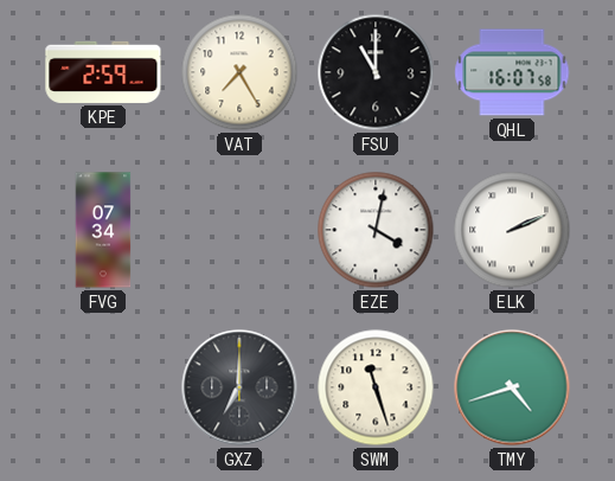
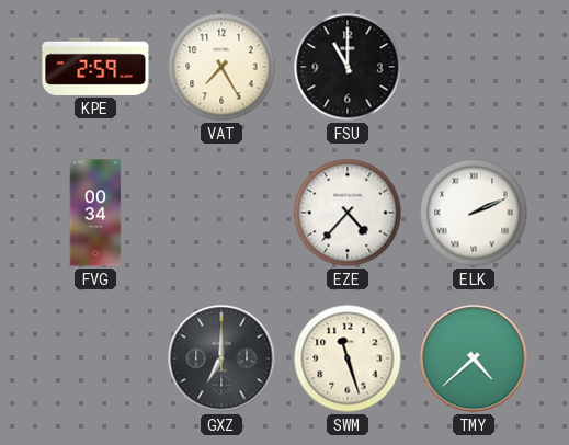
QHL: 16:07 -> none (512, 72)
FVG: 07:34 -> 00:34 (95, 213)
EZE: 4:02 -> 4:37 (348, 213)
TMY: 4:42 -> 4:38 (474, 358)
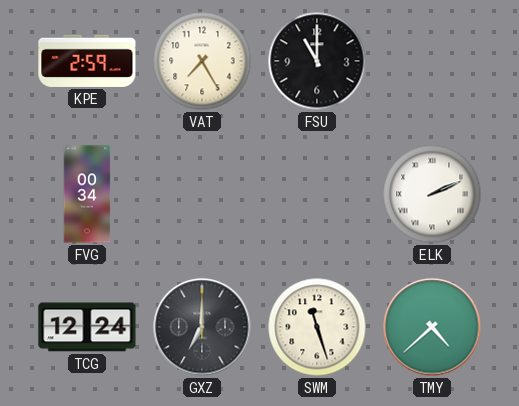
EZE: 4:37 -> none (348, 213)
TCG: none -> 12:24 (87, 327)
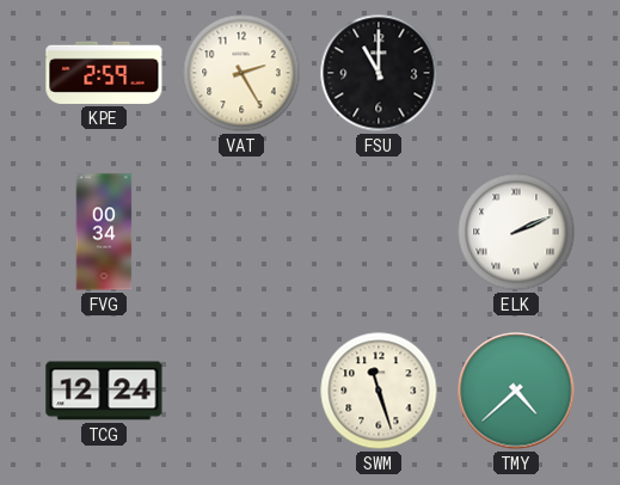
VAT: 7:25 -> 2:25 (241, 73)
GXZ: 7:00 -> none (202, 327)
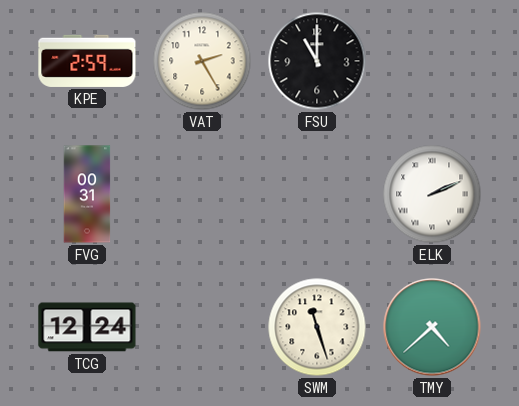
FVG: 00:34 -> 00:31 (87, 194)
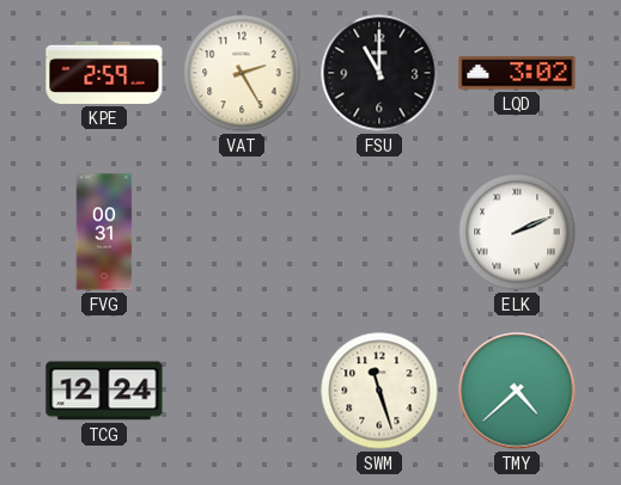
LQD: none -> 3:02 (517, 73)
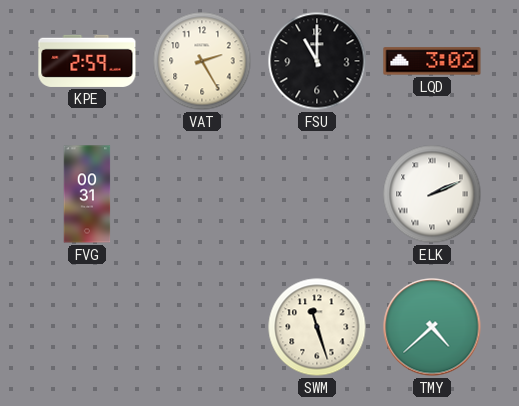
TCG: 12:24 -> none (104, 391)
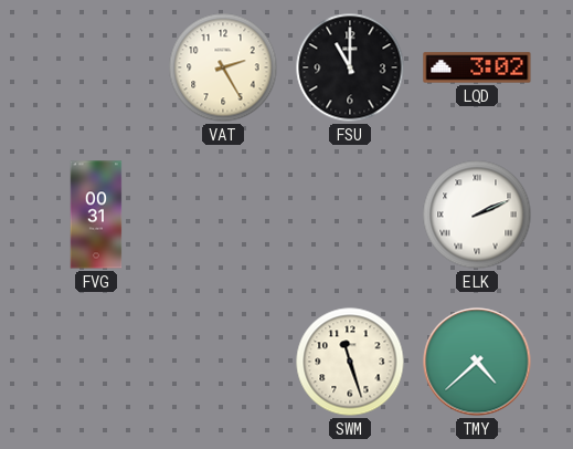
KPE: 2:59 -> none (87, 61)
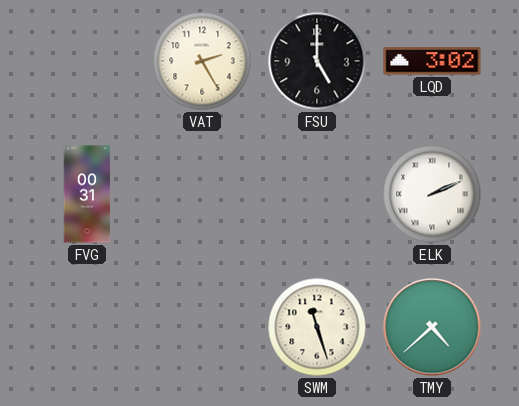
FSU: 11:00 -> 5:00 (317, 61)
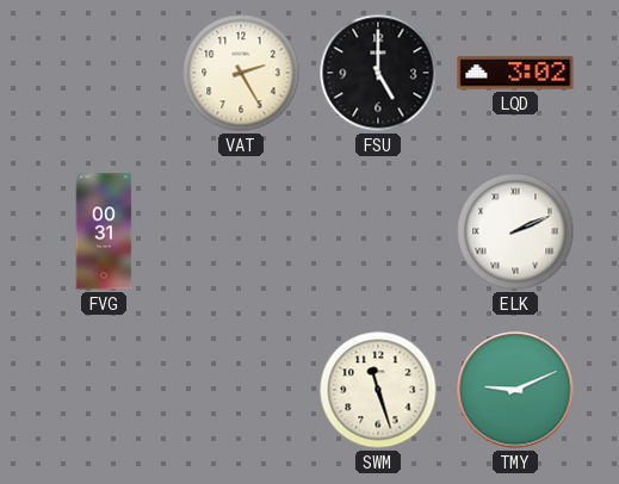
TMY: 4:38 -> 9:11 (515, 390)
